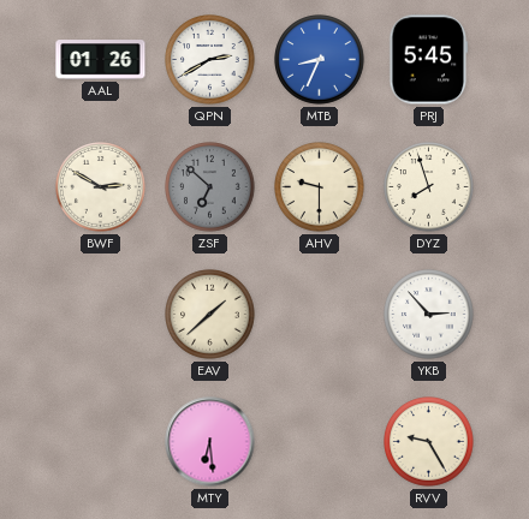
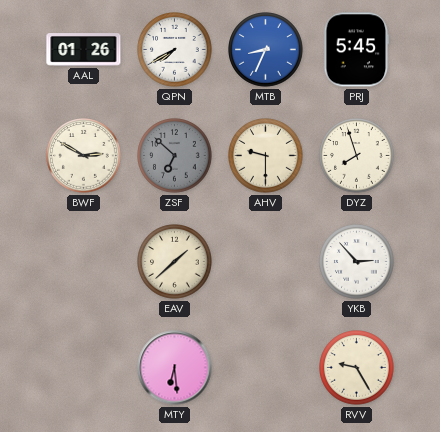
QPN: 2:40 -> 7:40 (175, 50)
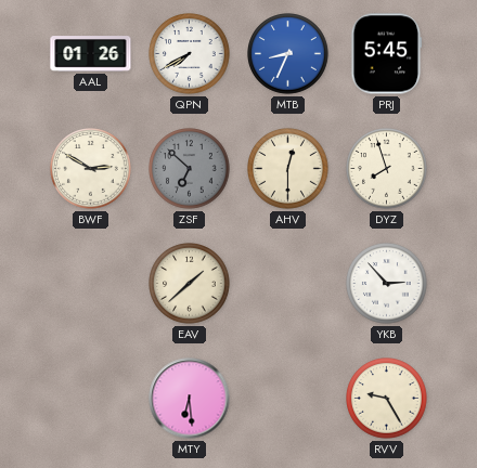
AHV: 9:30 -> 12:30 (288, 169)
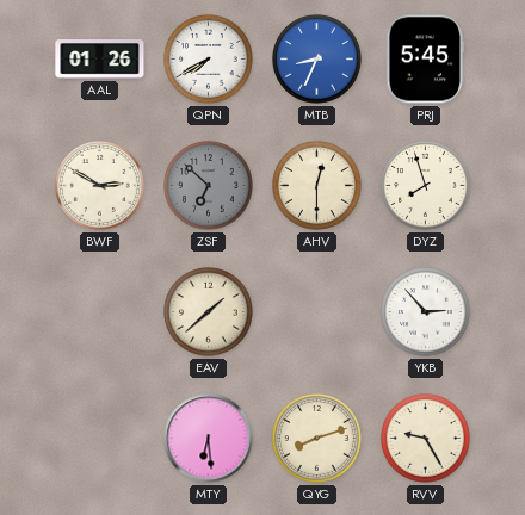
QYG: none -> 8:12 (317, 439)
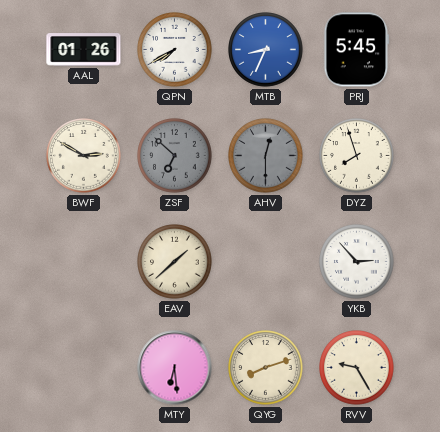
AHV dial: cream -> grey (266, 156)
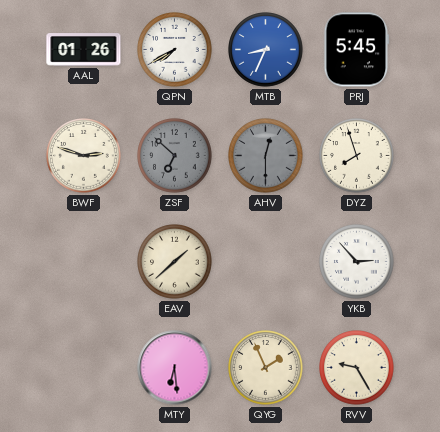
BWF: 2:50 -> 2:48 (84, 156)
QYG: 8:12 -> 1:56 (266, 368)
